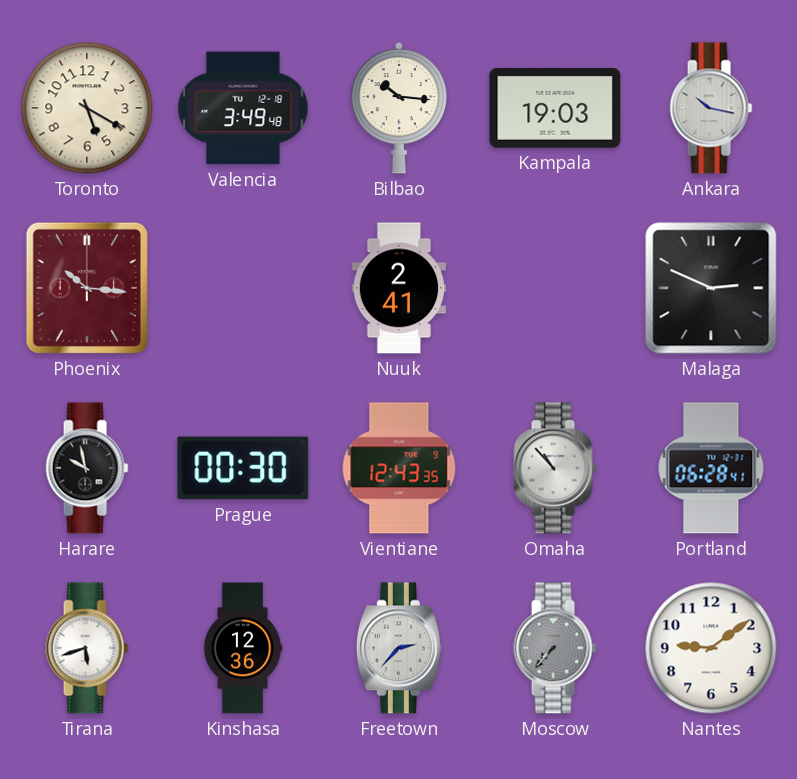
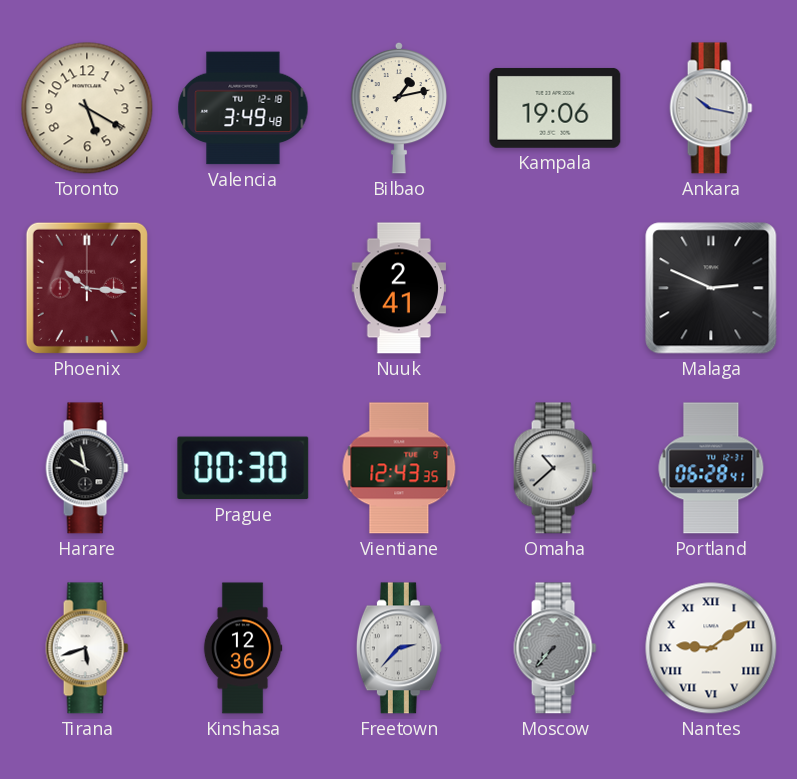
Bilbao: 10:16 -> 1:13 (399, 108)
Kampala: 19:03 -> 19:06 (555, 108)
Omaha: 10:53 -> 10:38 (555, 468)
Nantes numerals: Arabic -> Roman (711, 648)
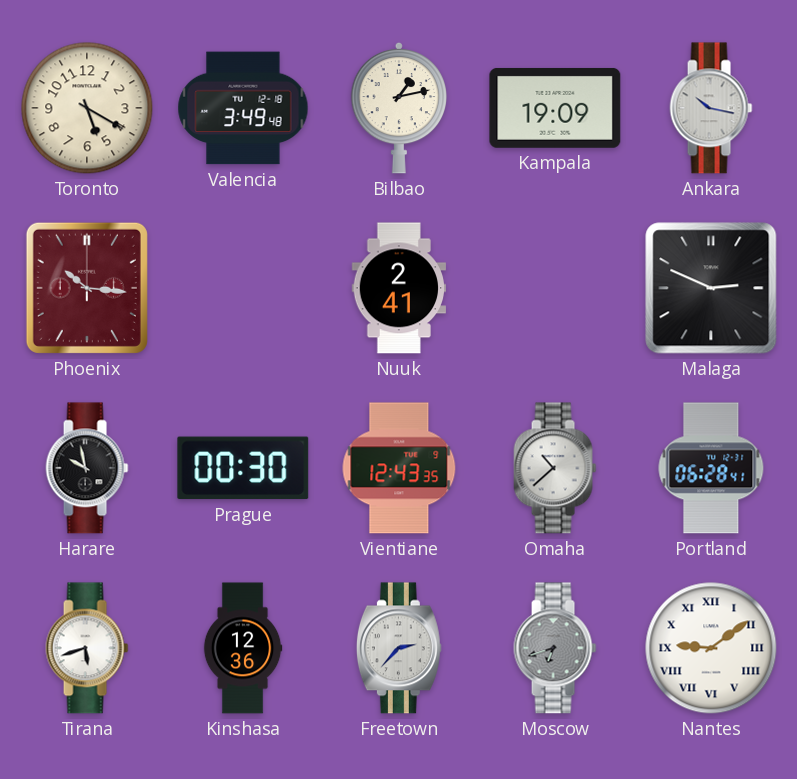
Kampala: 19:06 -> 19:09 (555, 108)
Moscow: 7:37 -> 6:42 (555, 648)
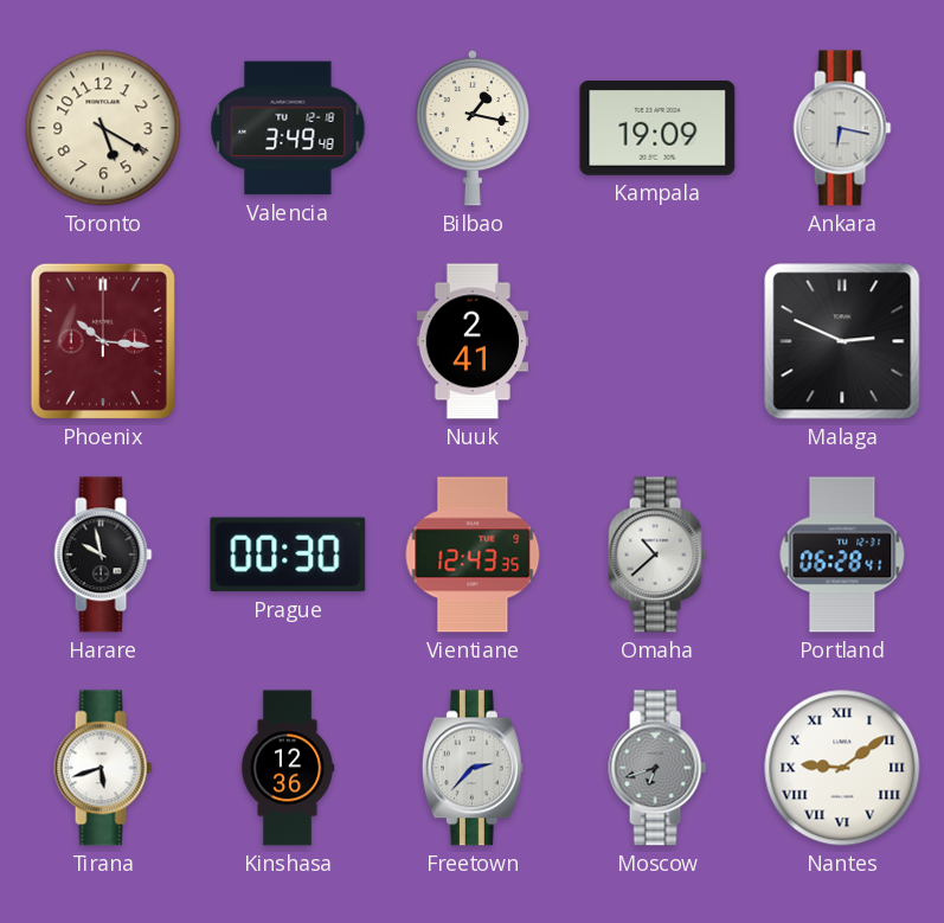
Bilbao: 1:13 -> 1:17 (473, 128)
Ankara: 10:17 -> 6:17 (842, 128)
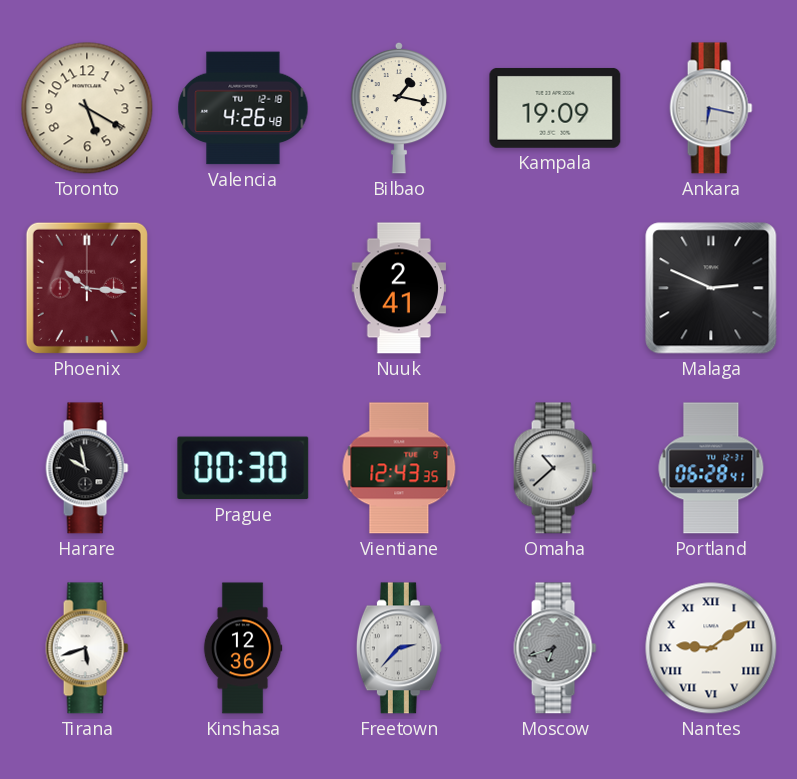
Valencia: 3:49 -> 4:26 (243, 108)
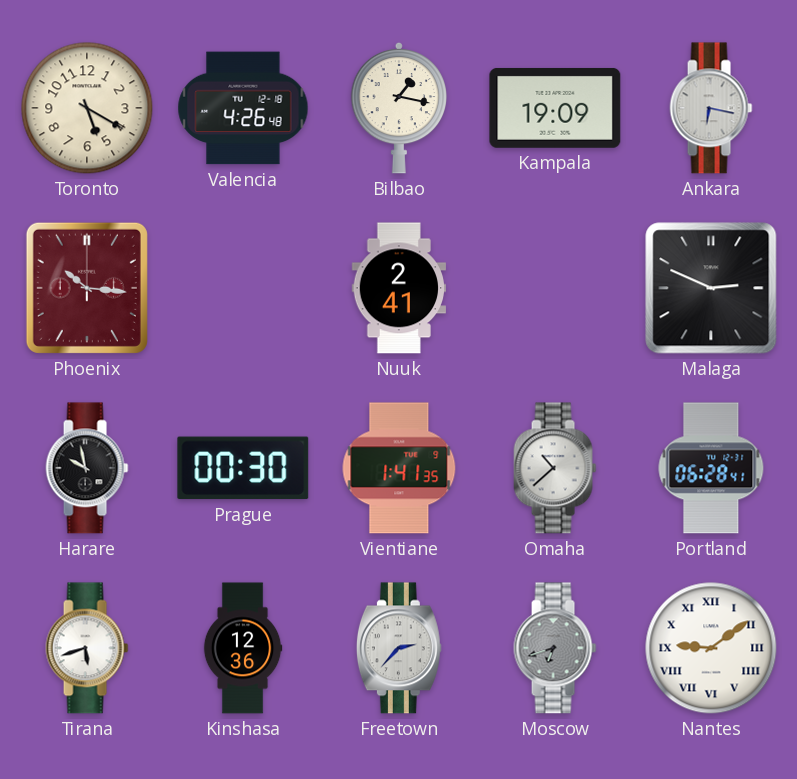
Vientiane: 12:43 -> 1:41 (399, 468)
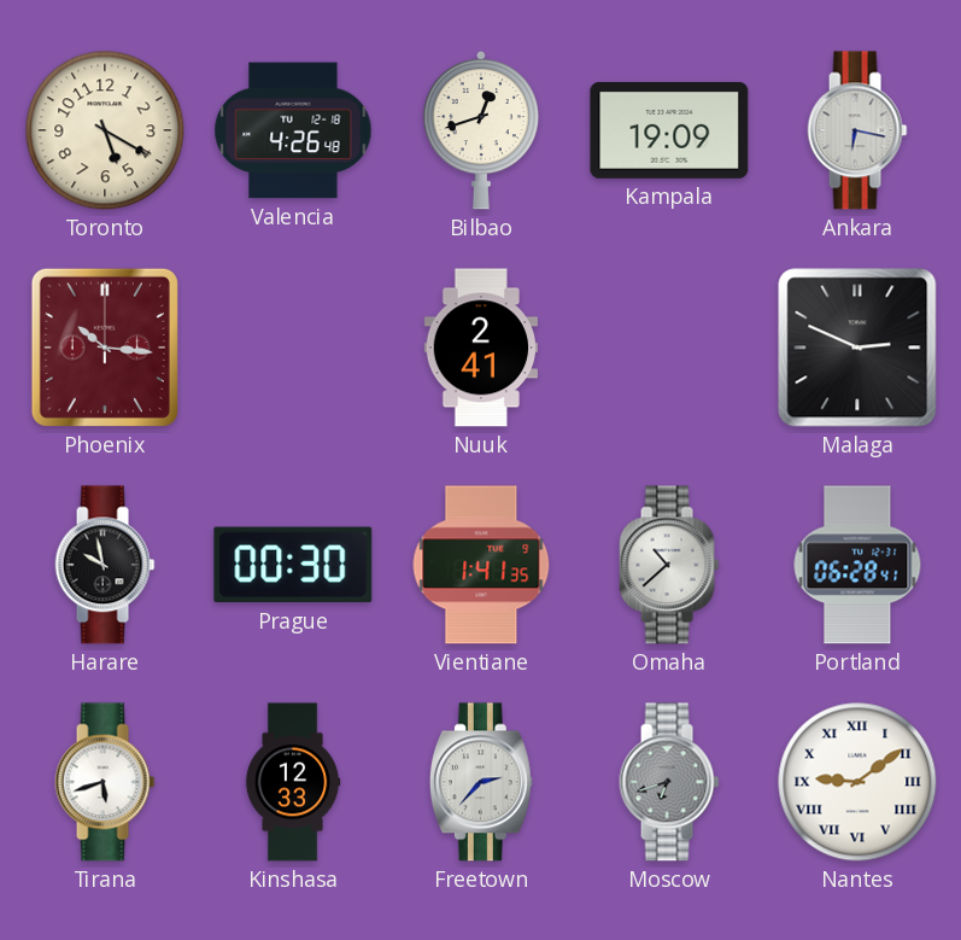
Bilbao: 1:17 -> 12:42 (481, 130)
Kinshasa: 12:36 -> 12:33 (293, 782)
